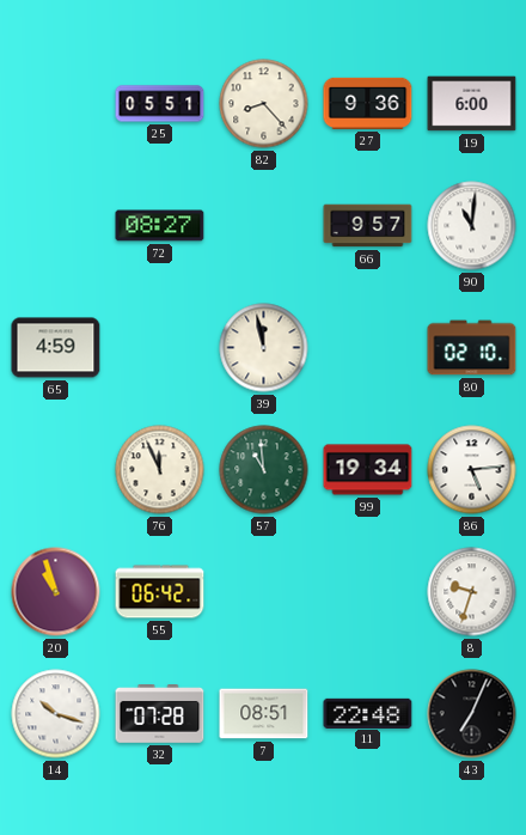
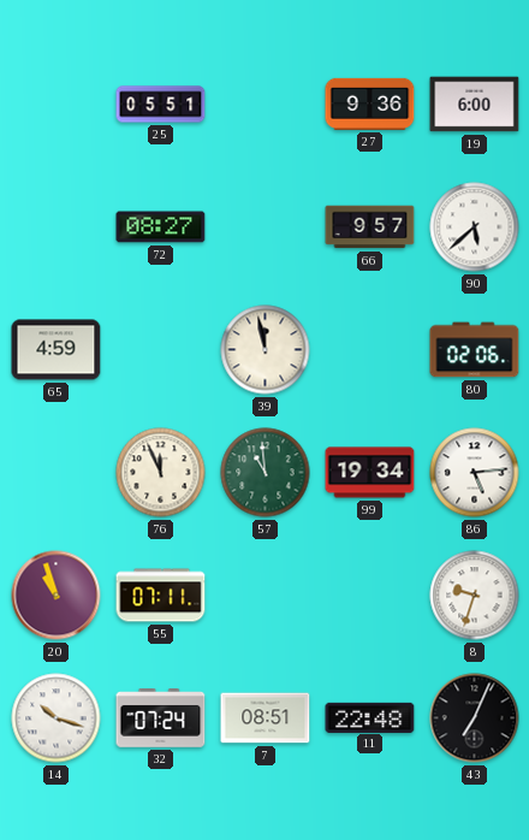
82: 8:23 -> none (264, 104)
90: 11:01 -> 5:38 (475, 227)
80: 02:10 -> 02:06 (475, 350)
55: 06:42 -> 07:11 (161, 596)
32: 07:28 -> 07:24 (161, 718)
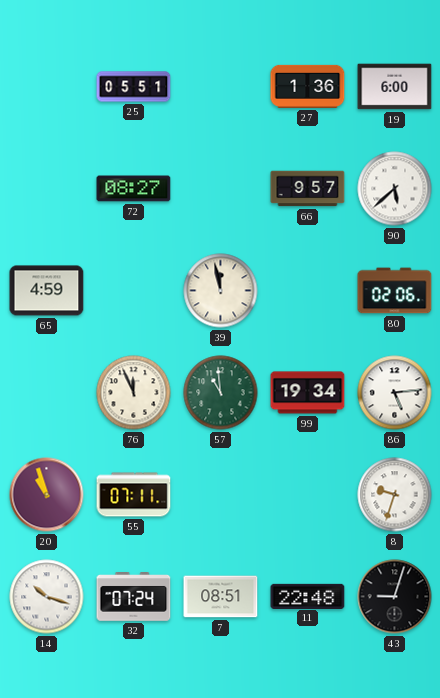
27: 9:36 -> 1:36 (308, 86)
43: 7:04 -> 9:03 (395, 597)
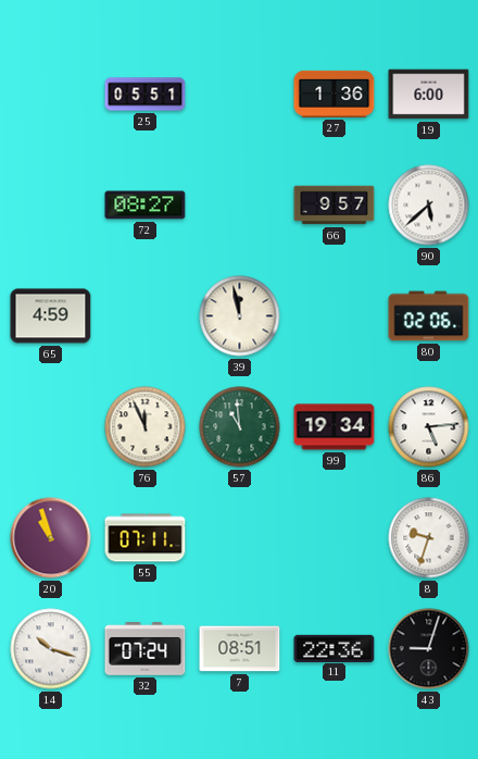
11: 22:48 -> 22:36 (335, 648)
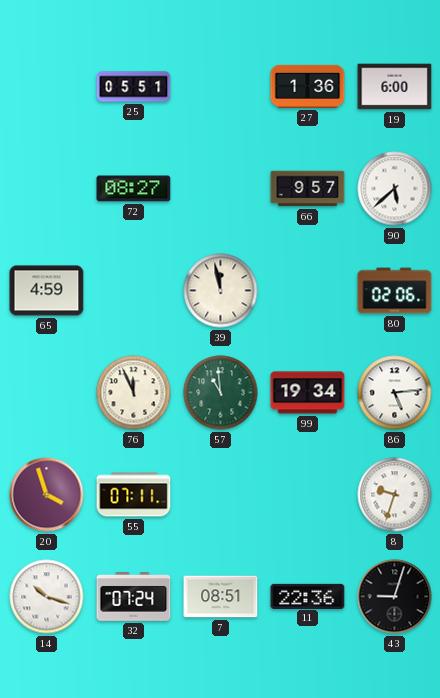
20: 10:57 -> 3:57 (47, 495)
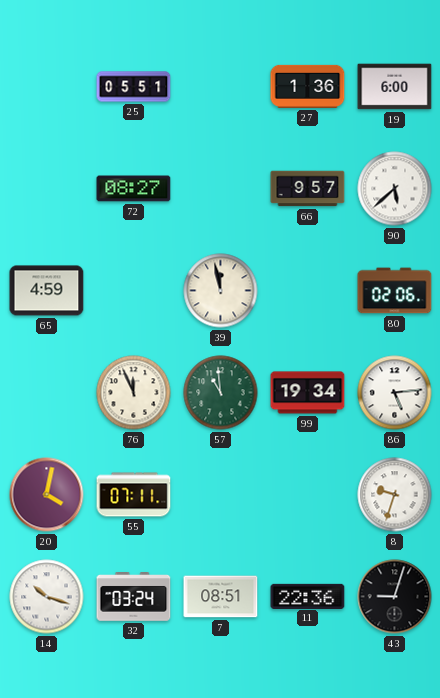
20: 3:57 -> 4:02 (47, 495)
32: 07:24 -> 03:24 (134, 597)
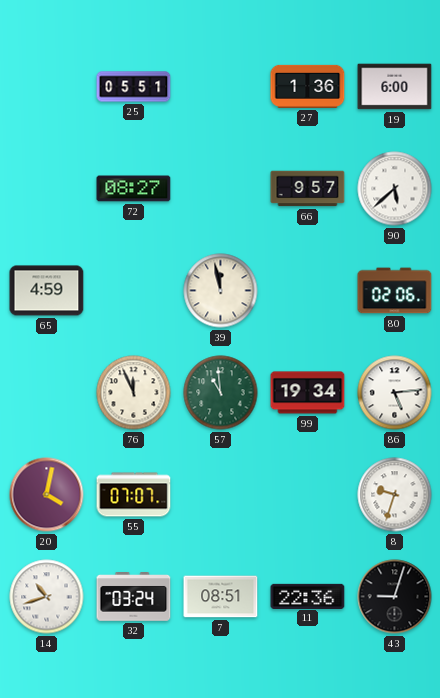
55: 07:11 -> 07:07 (134, 495)
14: 10:18 -> 10:42 (47, 597)
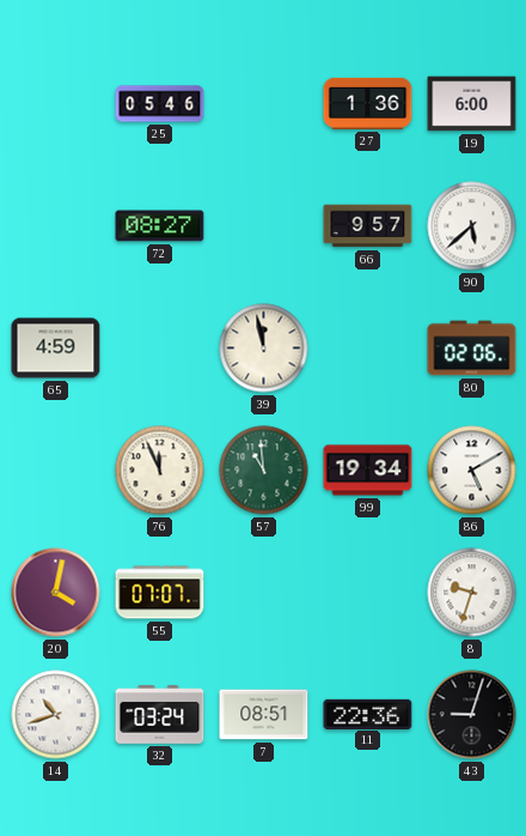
25: 05:51 -> 05:46 (160, 104)
86: 5:14 -> 5:10 (472, 471)
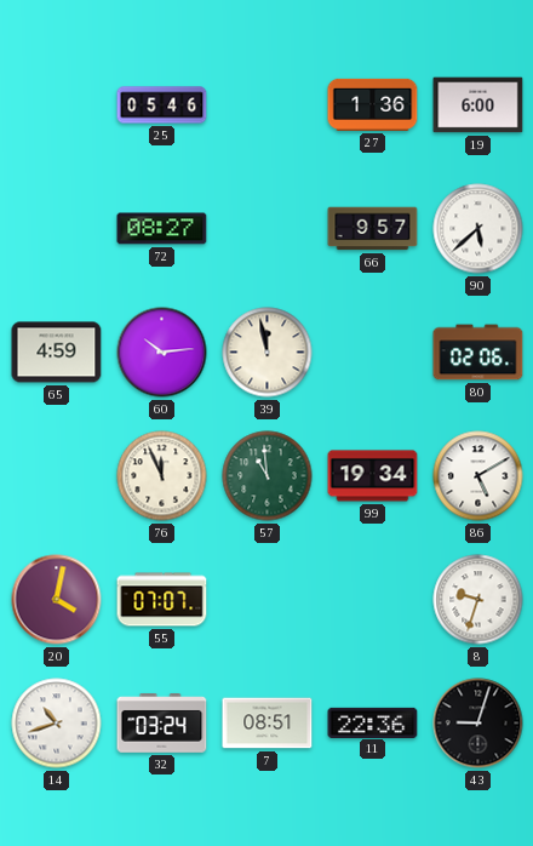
60: none -> 10:14 (162, 353)
